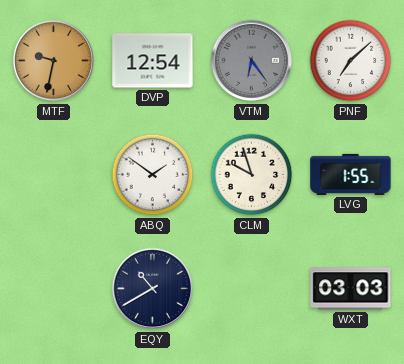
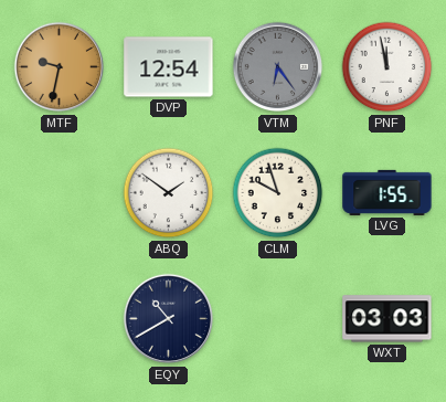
PNF: 7:08 -> 11:58 (387, 67)
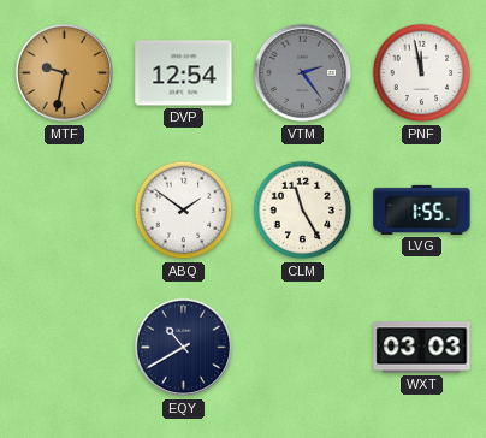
VTM: 6:24 -> 2:24 (303, 73)
CLM: 9:57 -> 11:25 (303, 211)
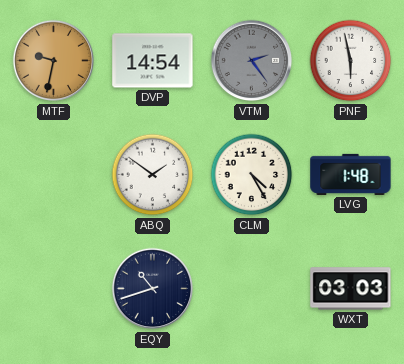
DVP: 12:54 -> 14:54 (153, 61)
PNF: 11:58 -> 5:58 (351, 61)
CLM: 11:25 -> 4:25 (252, 175)
LVG: 1:55 -> 1:48 (351, 174)
EQY: 10:40 -> 10:42 (153, 289)
